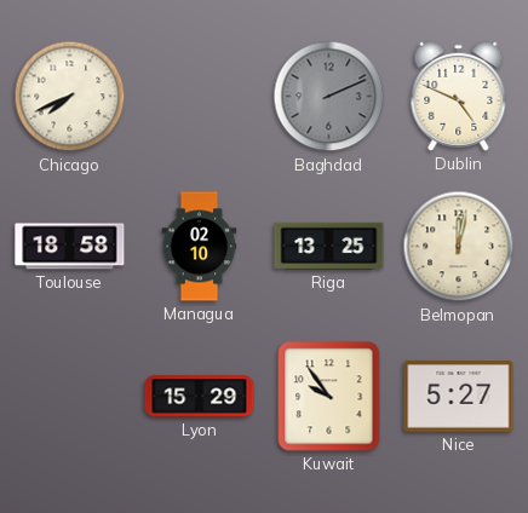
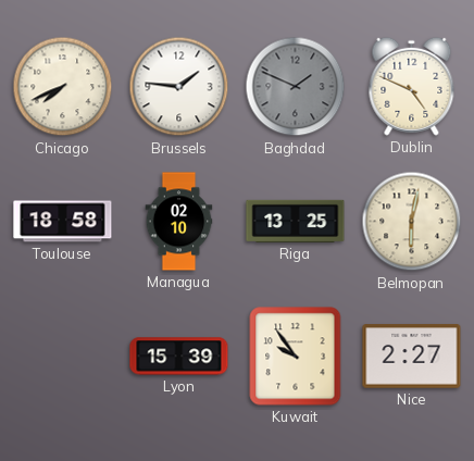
Brussels: none -> 1:46 (179, 87)
Baghdad: 2:11 -> 1:49 (296, 87)
Belmopan: 12:02 -> 6:02 (412, 222)
Lyon: 15:29 -> 15:39 (179, 357)
Nice: 5:27 -> 2:27 (412, 357)
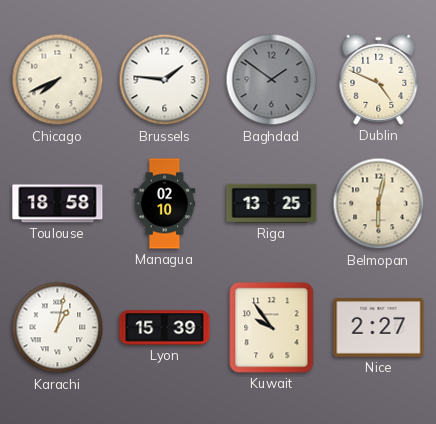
Baghdad: 1:49 -> 1:51 (272, 80)
Karachi: none -> 1:02 (58, 328)
